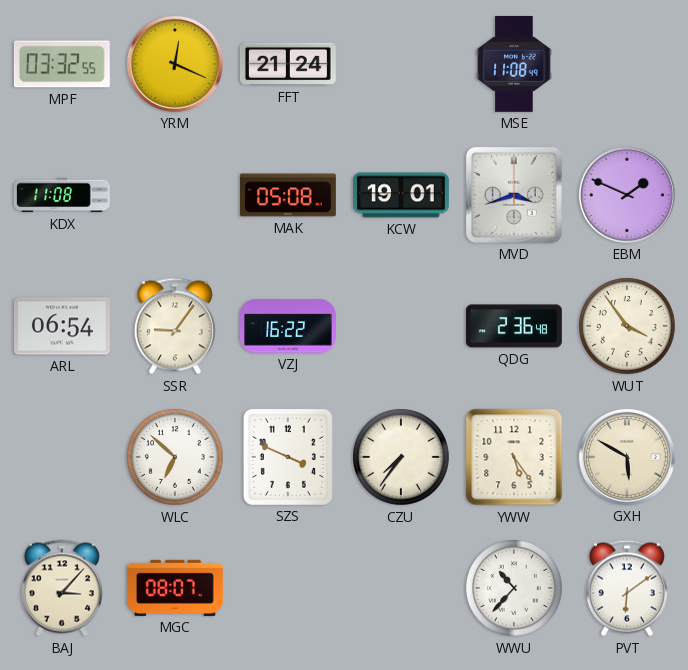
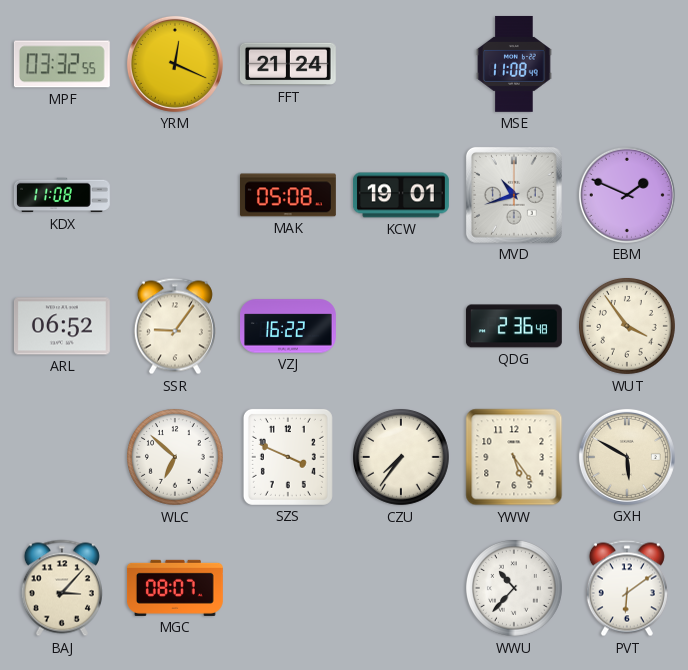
MVD: 3:42 -> 10:42 (514, 195)
ARL: 06:54 -> 06:52 (62, 326)
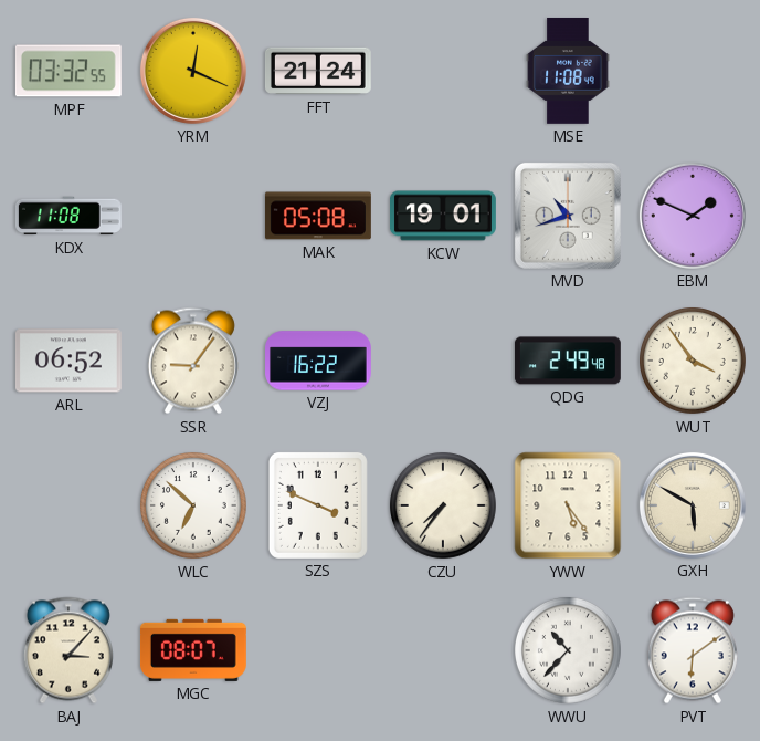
QDG: 2:36 -> 2:49 (568, 361)
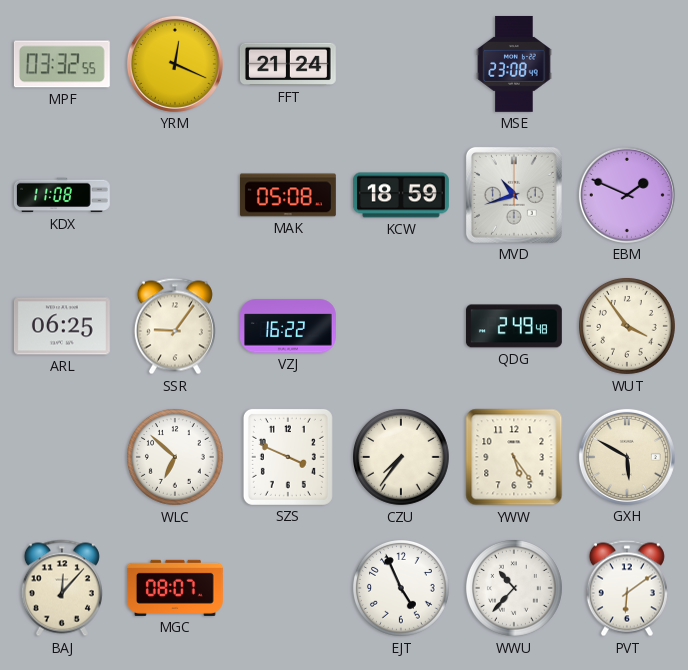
MSE: 11:08 -> 23:08 (514, 64)
KCW: 19:01 -> 18:59 (402, 195)
ARL: 06:52 -> 06:25 (62, 326)
BAJ: 3:07 -> 12:07 (62, 588)
EJT: none -> 4:56 (402, 589)
